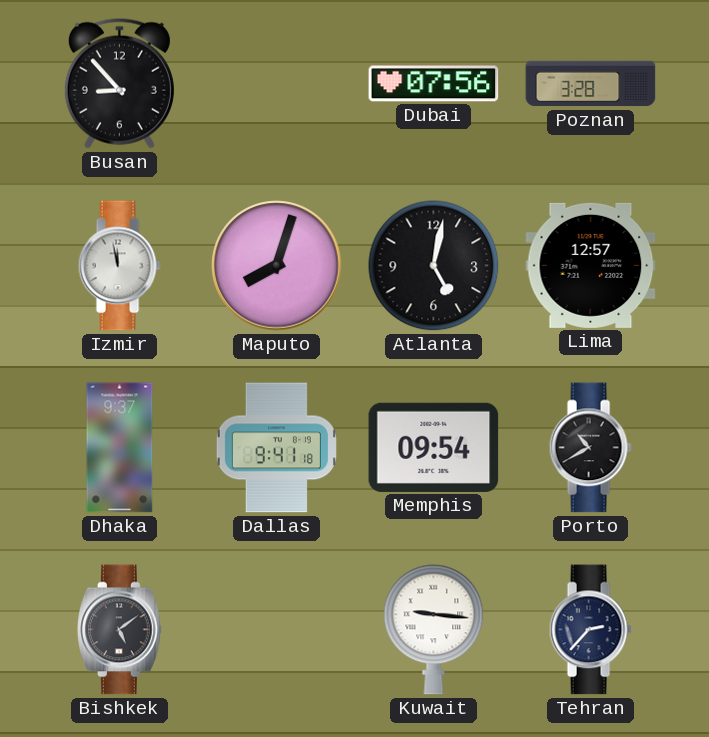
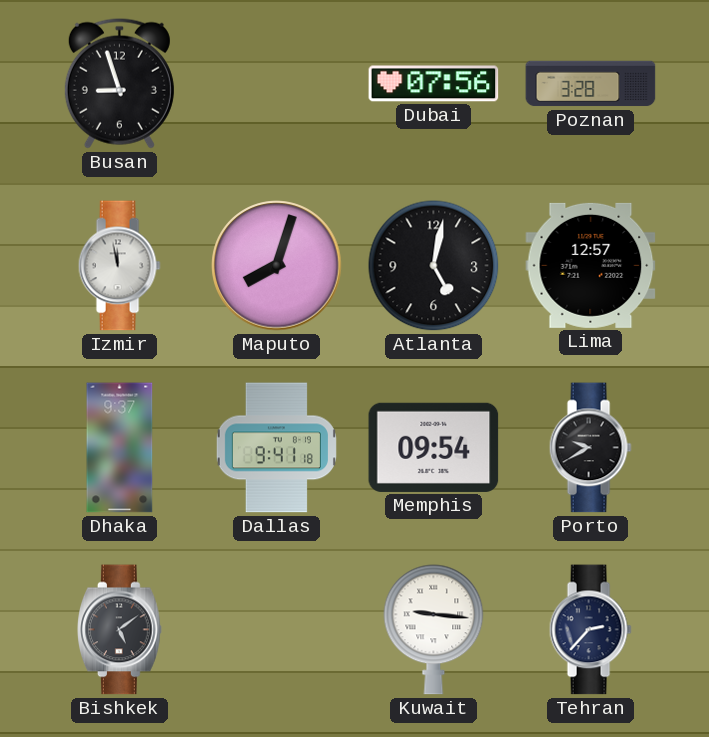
Busan: 8:53 -> 8:57 (119, 83)
Porto: 10:40 -> 9:40 (590, 448)
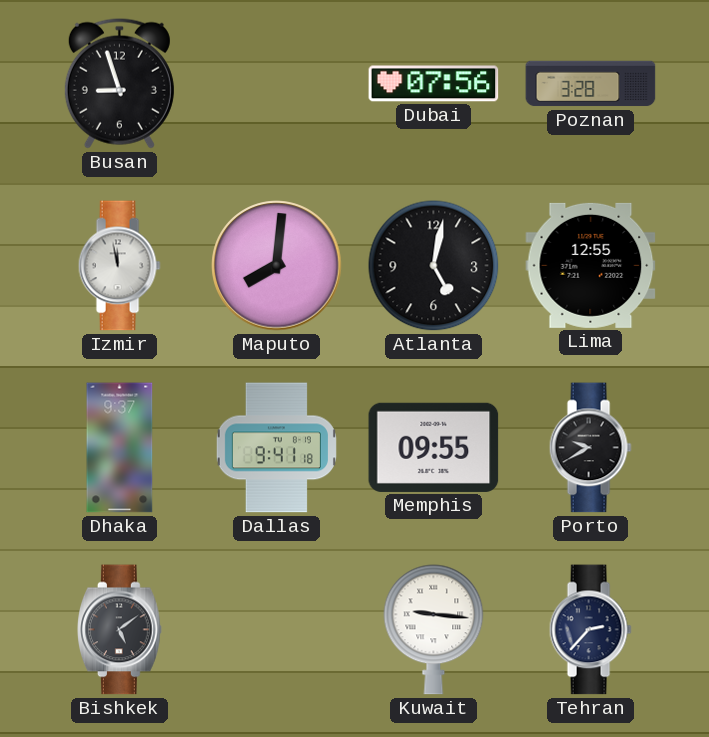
Maputo: 8:03 -> 8:01 (277, 266)
Lima: 12:57 -> 12:55 (591, 265)
Memphis: 09:54 -> 09:55 (434, 447)
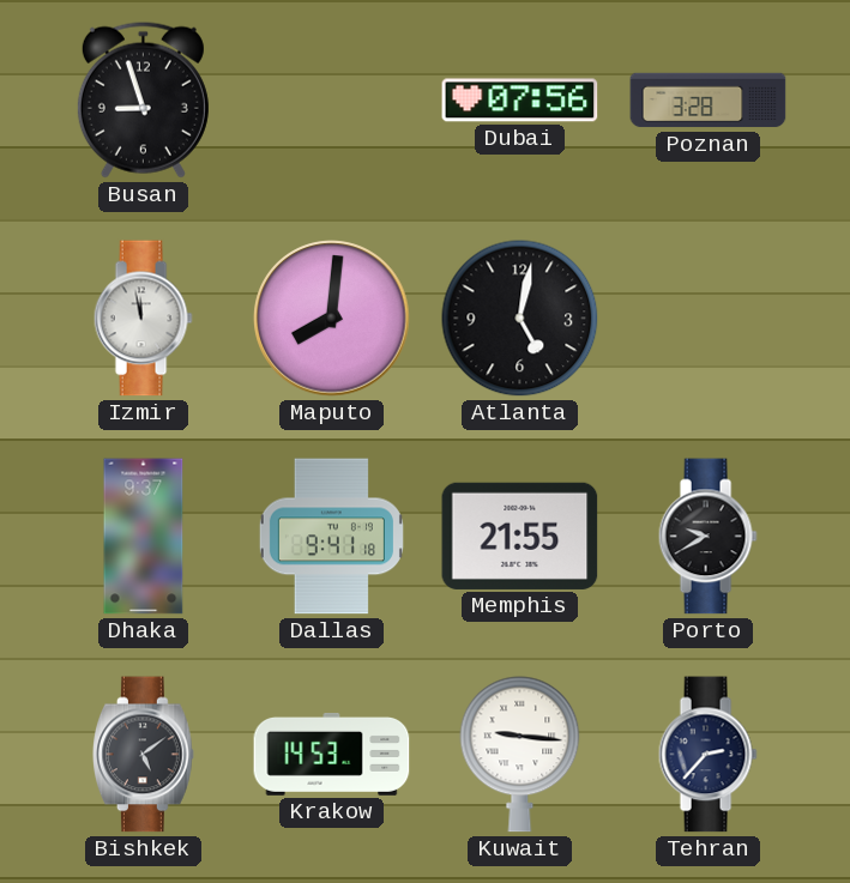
Lima: 12:55 -> none (591, 265)
Memphis: 09:55 -> 21:55 (520, 536)
Krakow: none -> 14:53 (332, 754)
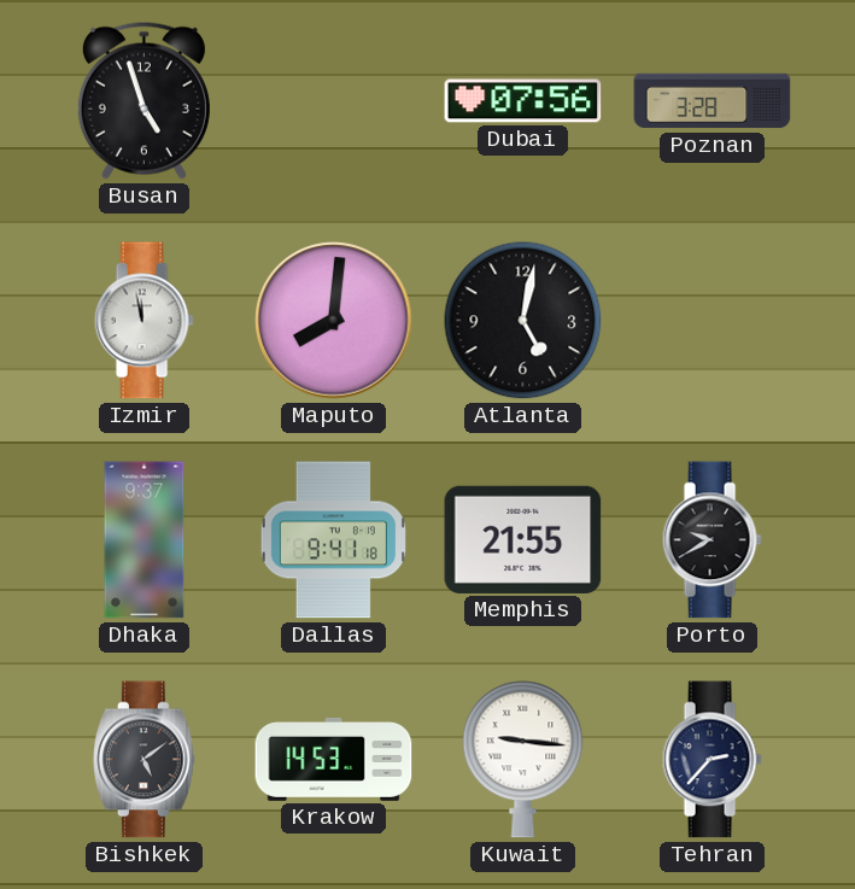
Busan: 8:57 -> 4:57 (144, 100)
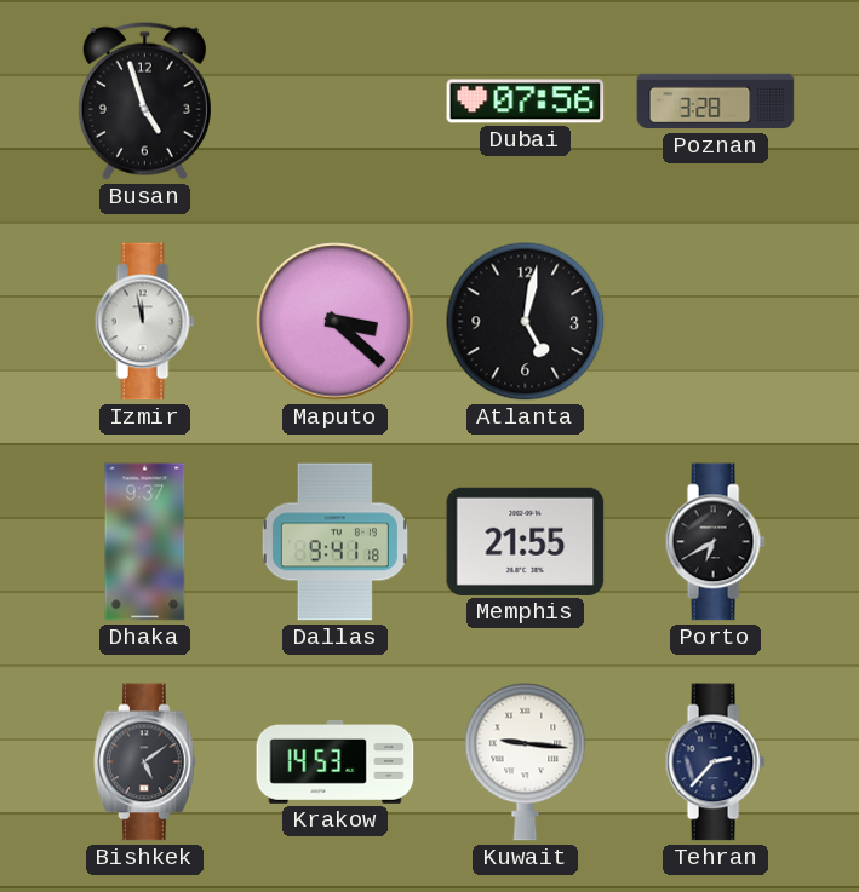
Maputo: 8:01 -> 3:22 (336, 322)
Porto: 9:40 -> 6:40 (715, 542)
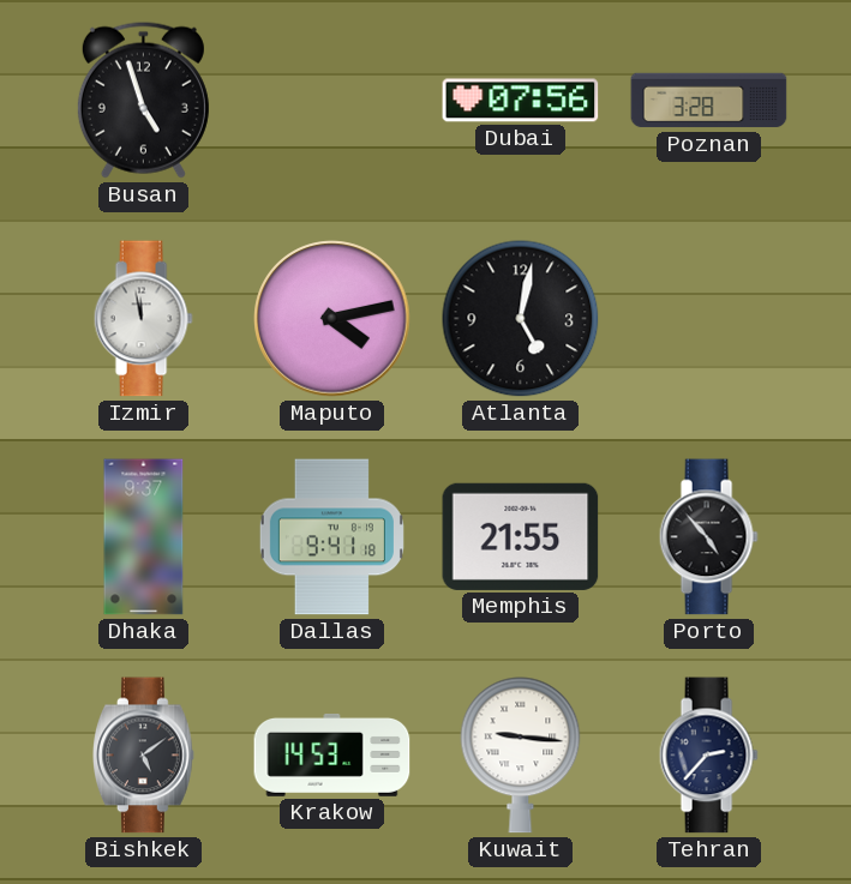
Maputo: 3:22 -> 4:13 (332, 319)
Porto: 6:40 -> 4:53 (708, 537)
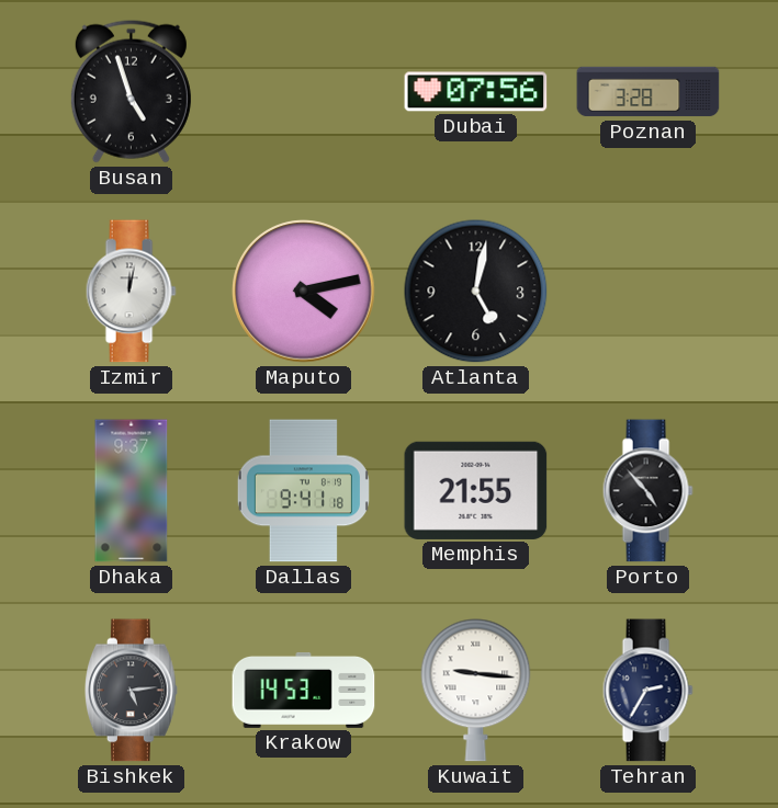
Izmir: 11:58 -> 12:02 (131, 292)
Bishkek: 5:09 -> 5:14 (132, 691)
Tehran: 2:37 -> 2:35 (647, 691)
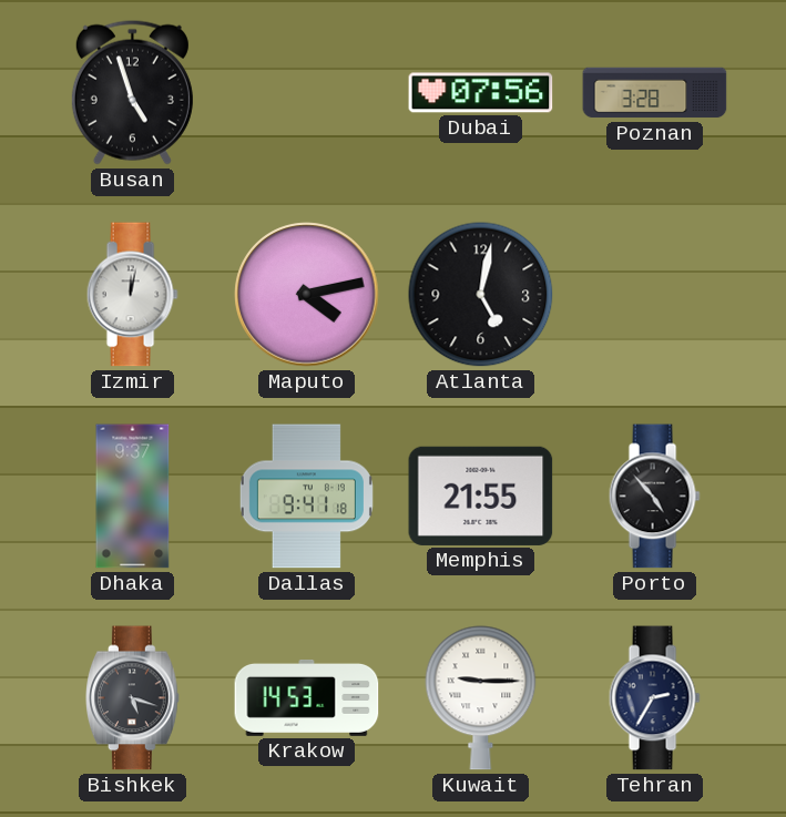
Bishkek: 5:14 -> 5:18 (133, 698)
Kuwait: 9:16 -> 9:15 (481, 698)
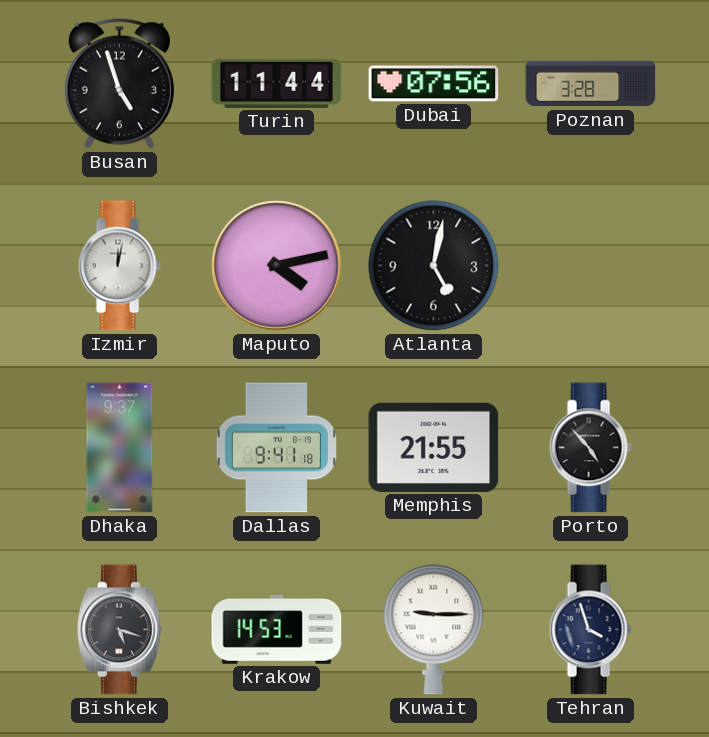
Turin: none -> 11:44 (277, 83)
Tehran: 2:35 -> 3:57 (590, 630)
